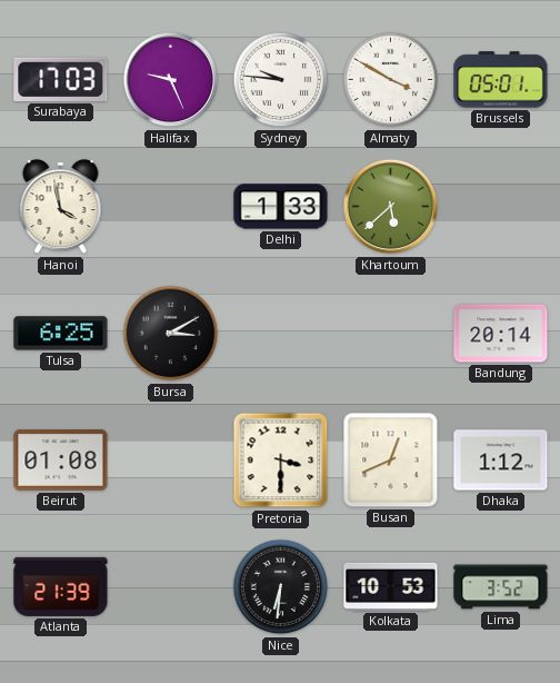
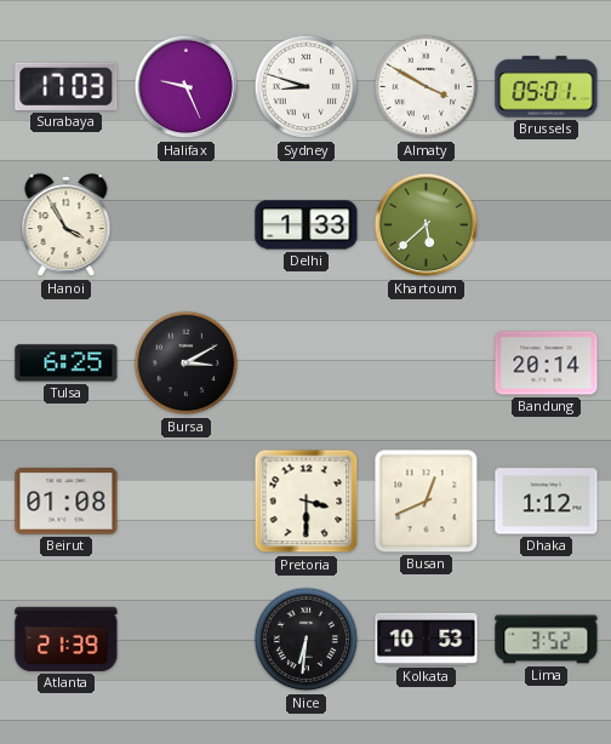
Sydney: 9:46 -> 8:48 (307, 87)
Hanoi: 3:58 -> 3:55 (67, 225)
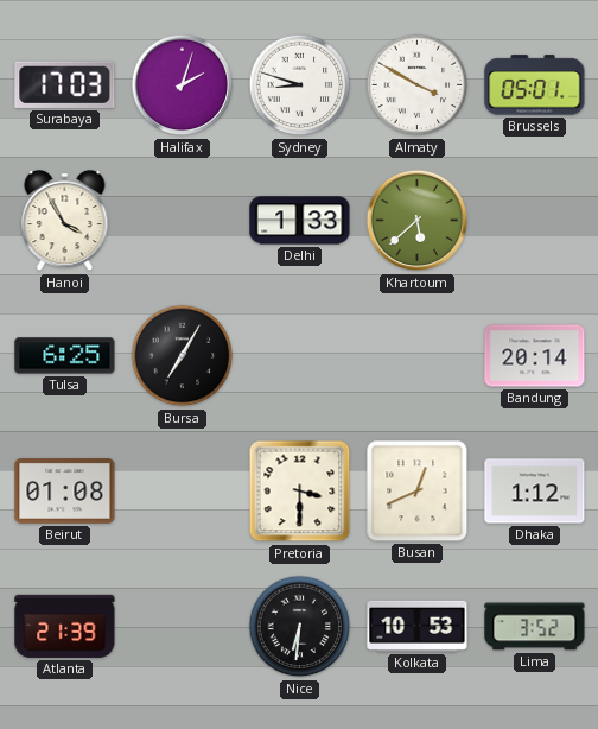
Halifax: 9:26 -> 2:03 (183, 85)
Bursa: 3:10 -> 7:05 (183, 356)
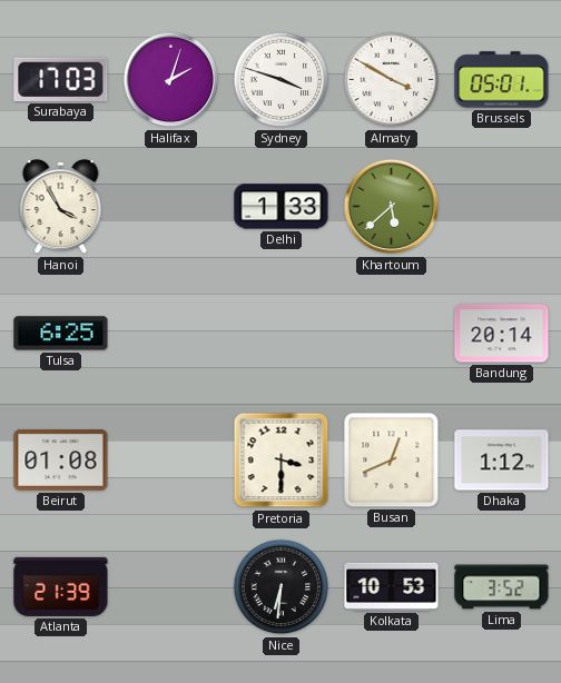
Sydney: 8:48 -> 3:48 (282, 80)
Bursa: 7:05 -> none (183, 356)
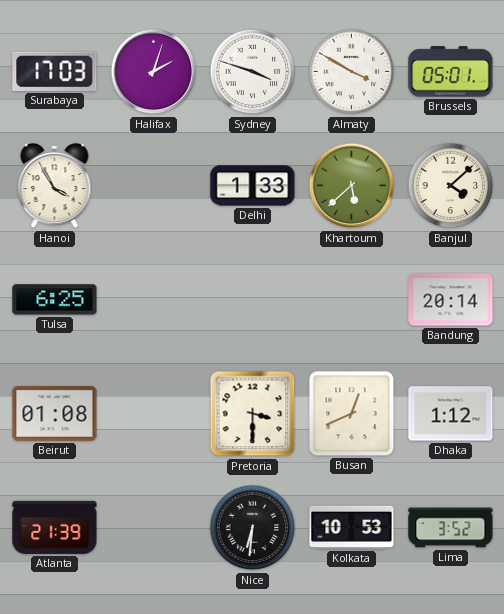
Banjul: none -> 4:08 (451, 186)
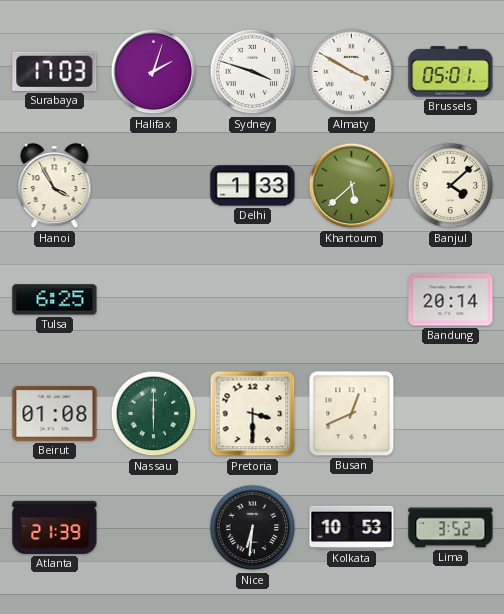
Nassau: none -> 6:00 (154, 414)
Dhaka: 1:12 -> none (451, 414)
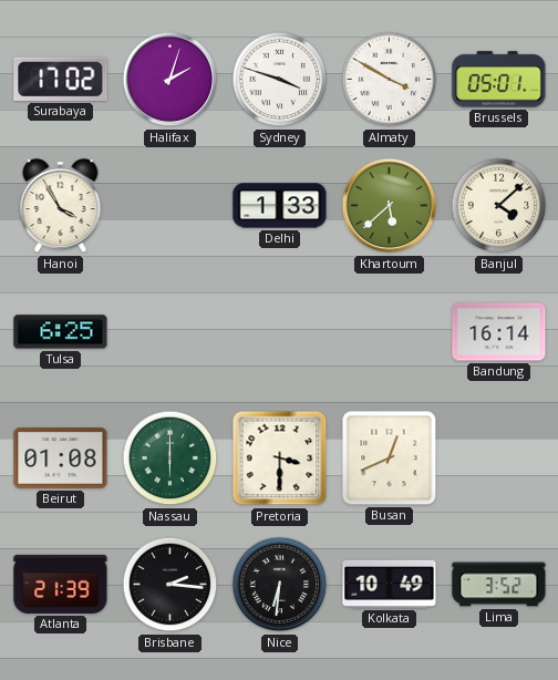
Surabaya: 17:03 -> 17:02 (61, 79)
Bandung: 20:14 -> 16:14 (499, 332)
Brisbane: none -> 2:16 (170, 585)
Kolkata: 10:53 -> 10:49 (390, 584)
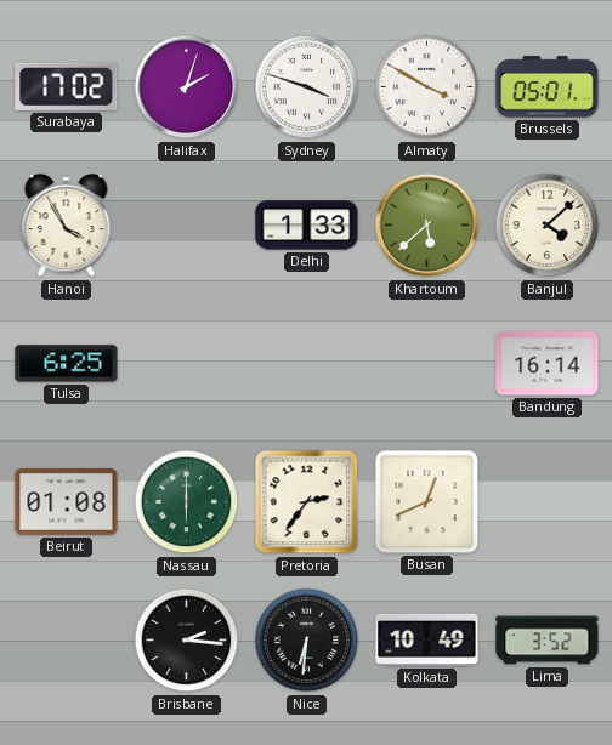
Pretoria: 3:30 -> 2:36 (307, 502)
Atlanta: 21:39 -> none (61, 584)
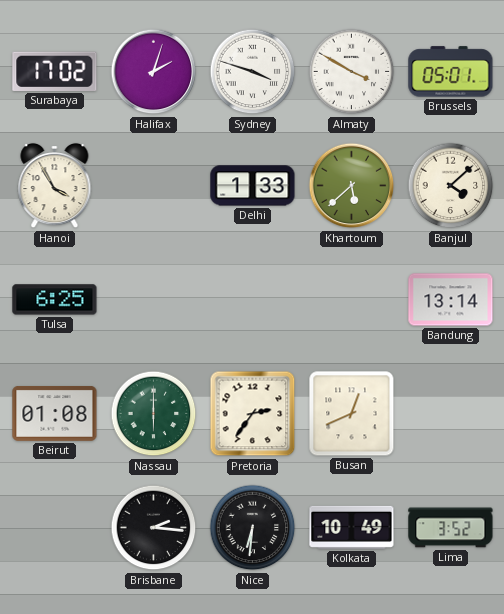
Bandung: 16:14 -> 13:14 (451, 300)
